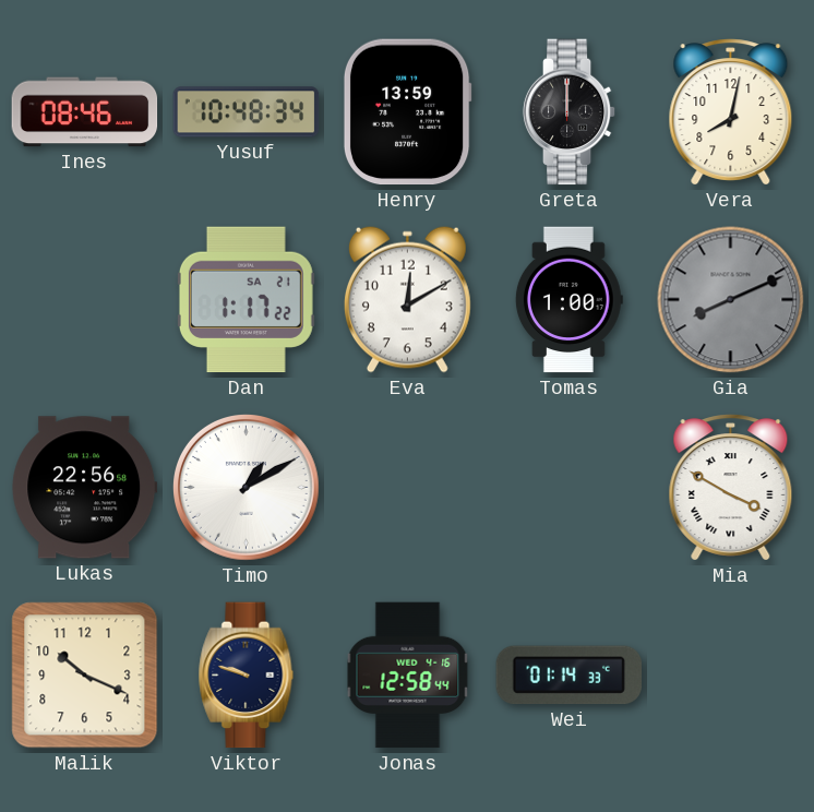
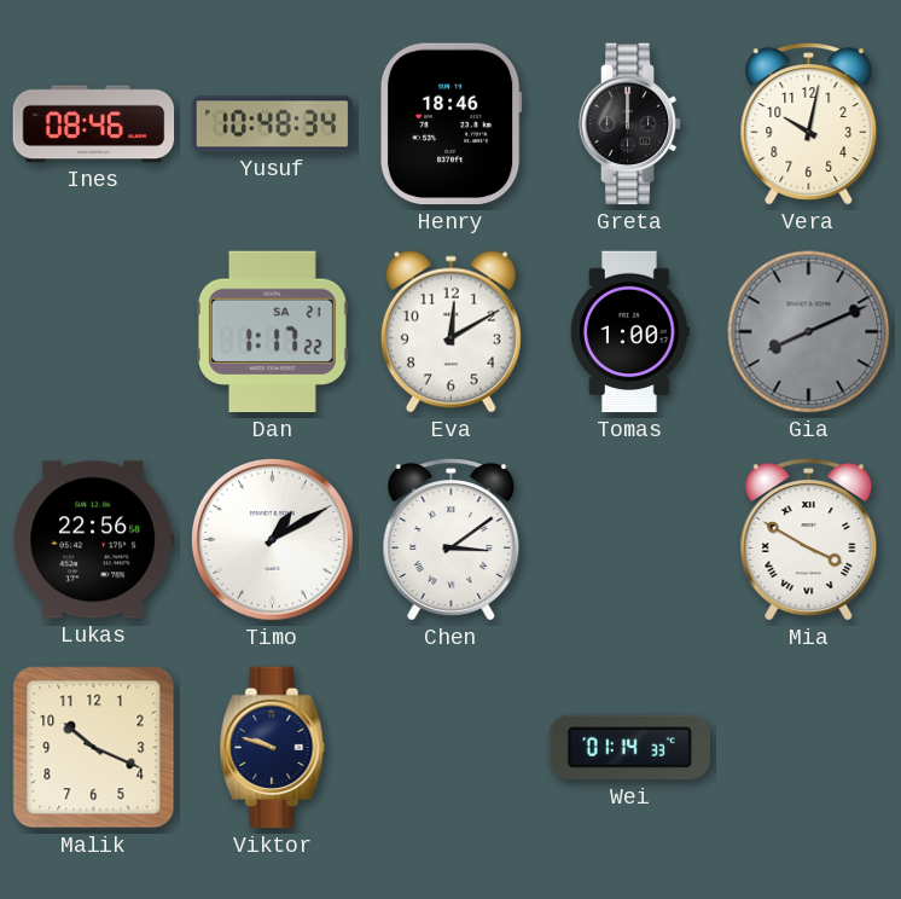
Henry: 13:59 -> 18:46 (450, 124)
Vera: 8:02 -> 10:02 (809, 124)
Chen: none -> 3:09 (452, 540)
Jonas: 12:58 -> none (408, 676)
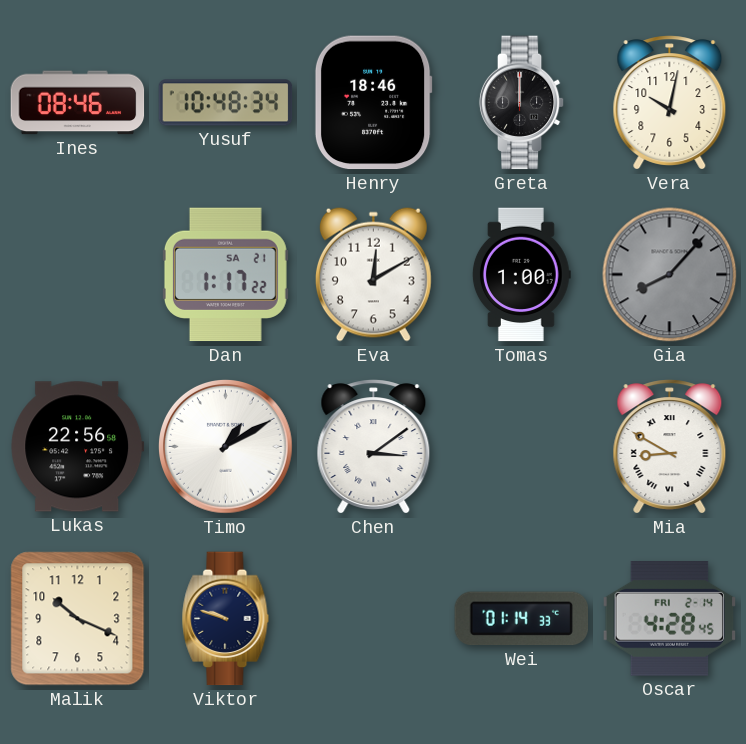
Gia: 8:11 -> 8:07 (670, 275)
Mia: 3:50 -> 8:50 (670, 447)
Oscar: none -> 4:28 (670, 619)
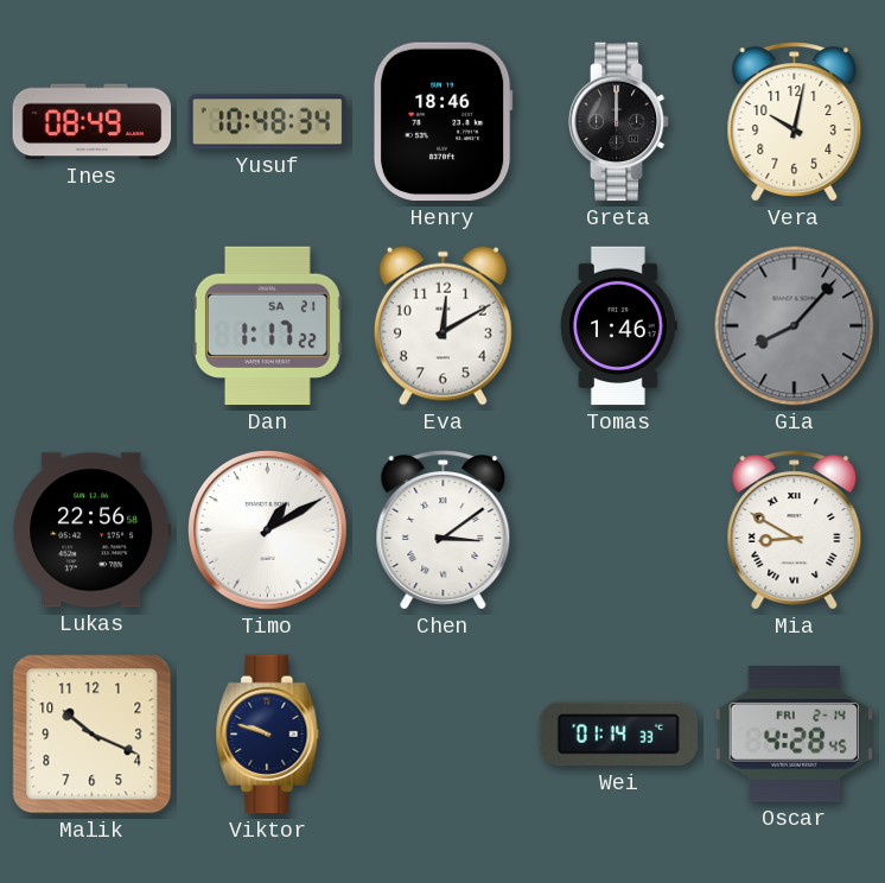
Ines: 08:46 -> 08:49 (93, 122)
Tomas: 1:00 -> 1:46 (618, 326)
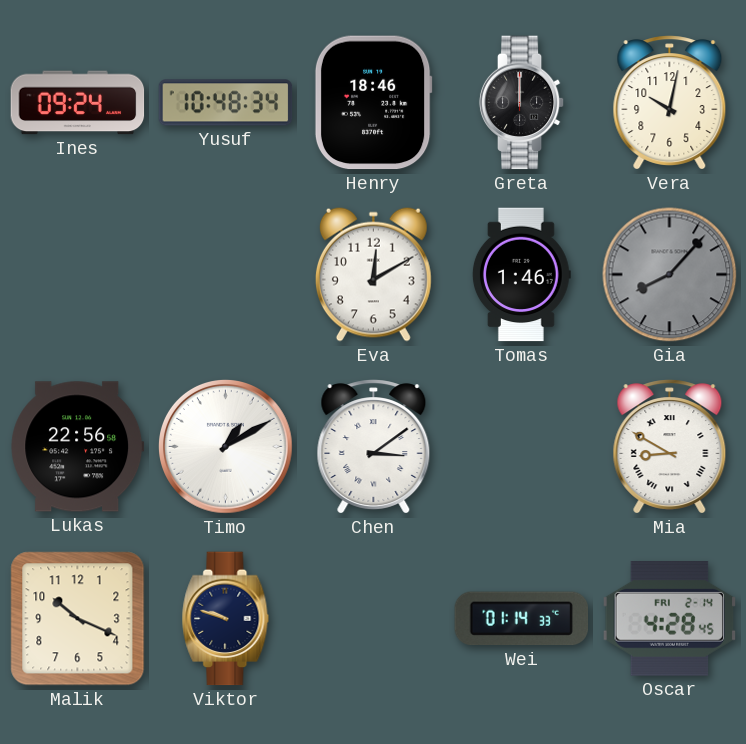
Ines: 08:49 -> 09:24 (78, 103)
Dan: 1:17 -> none (267, 326)
